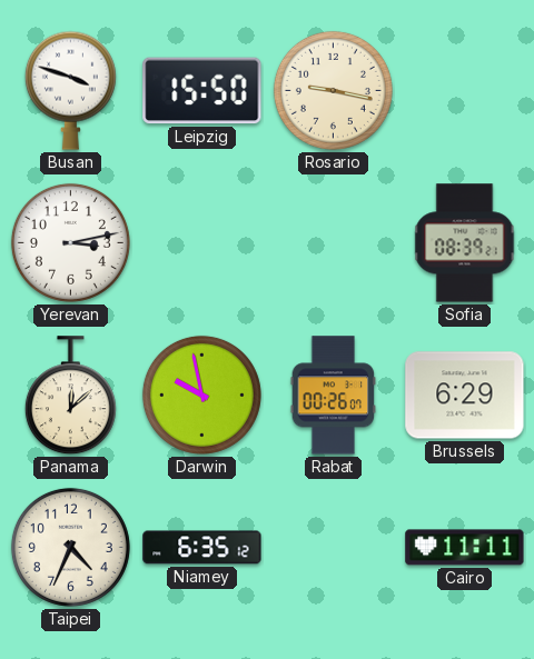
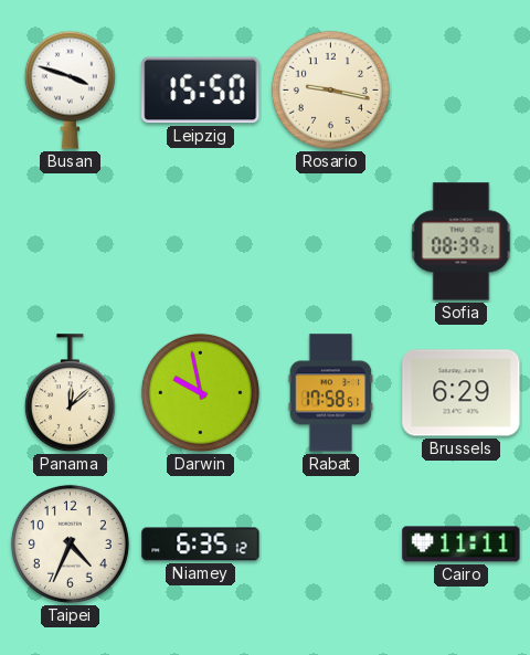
Yerevan: 3:13 -> none (70, 242)
Rabat: 00:26 -> 17:58 (331, 393)
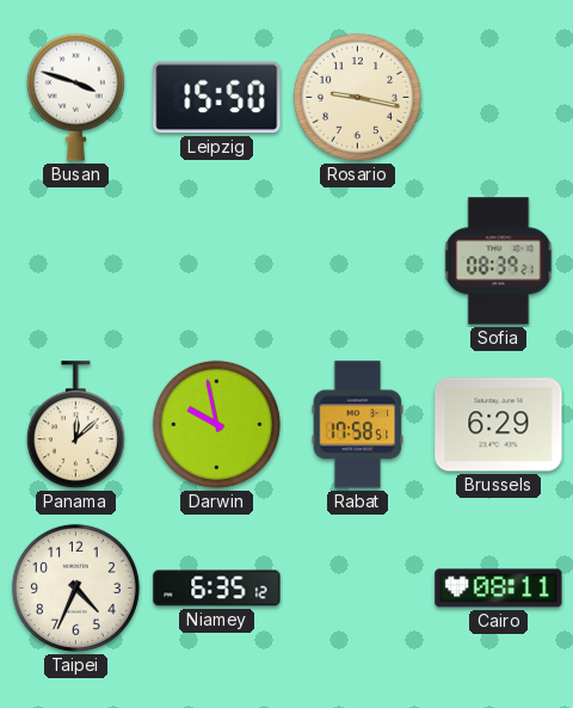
Cairo: 11:11 -> 08:11 (499, 589)
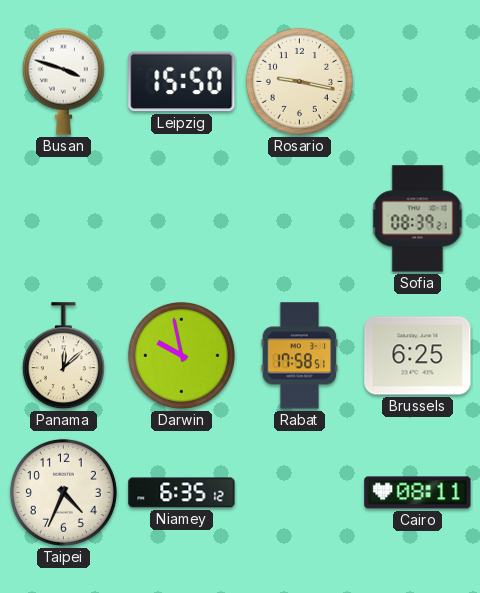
Brussels: 6:29 -> 6:25 (418, 356)
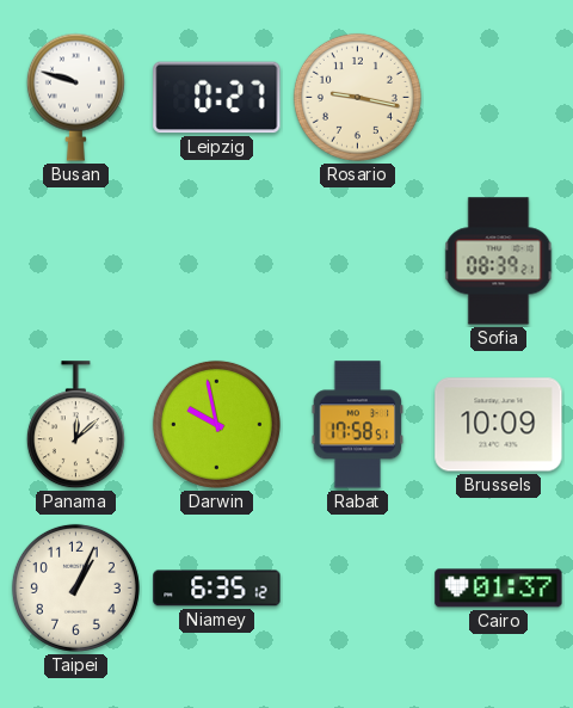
Busan: 3:48 -> 9:48 (75, 97)
Leipzig: 15:50 -> 0:27 (217, 98)
Brussels: 6:25 -> 10:09 (499, 425)
Taipei: 4:34 -> 1:04 (75, 587)
Cairo: 08:11 -> 01:37 (499, 589)
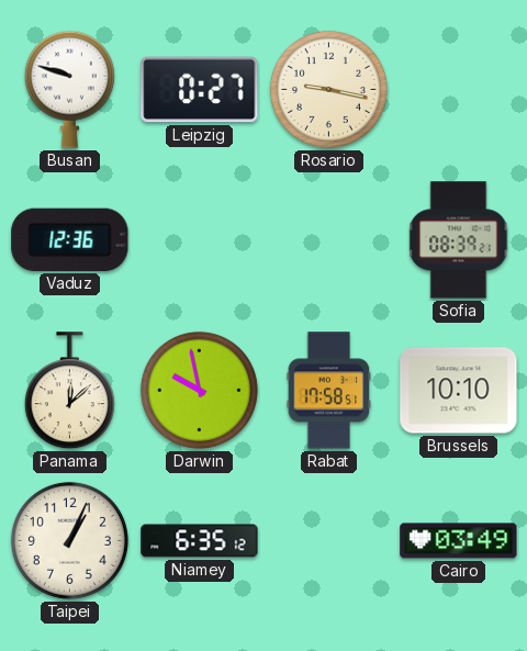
Vaduz: none -> 12:36 (70, 239)
Brussels: 10:09 -> 10:10 (459, 391)
Cairo: 01:37 -> 03:49 (459, 541)
